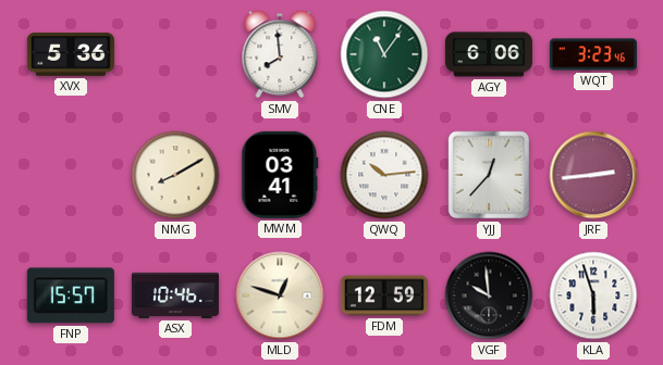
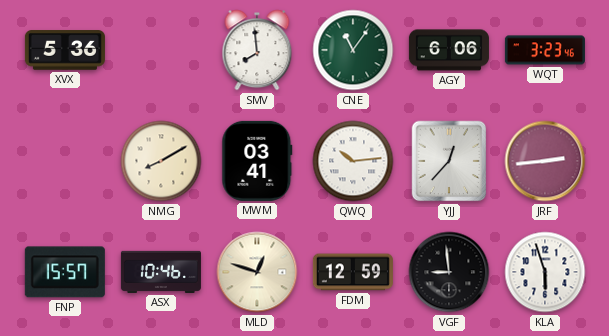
VGF: 9:59 -> 8:59 (449, 272)
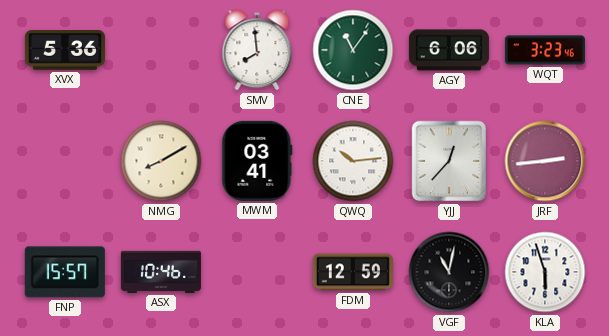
MLD: 12:48 -> none (257, 272)
VGF: 8:59 -> 11:02 (449, 272)
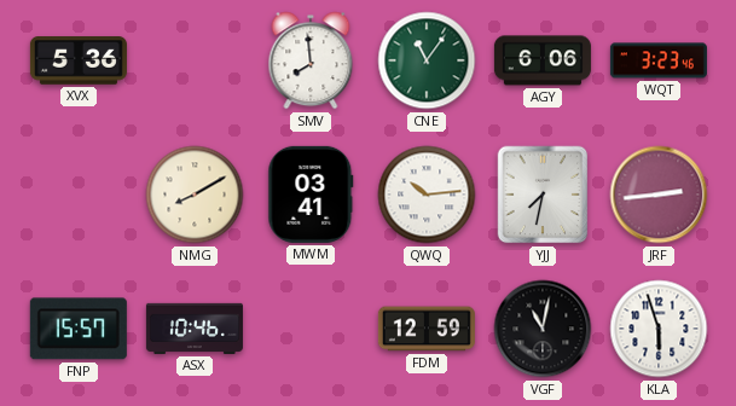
YJJ: 12:37 -> 7:32 (543, 195)
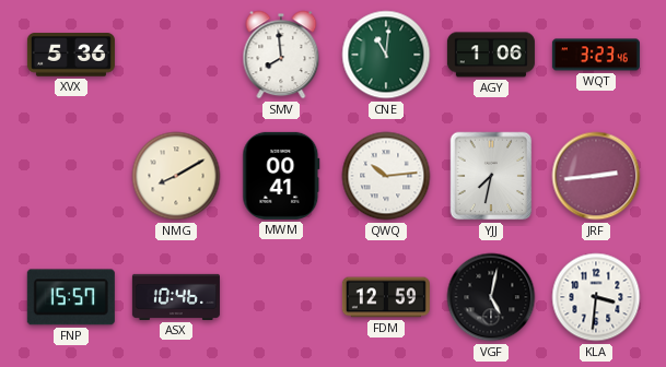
CNE: 11:06 -> 11:01 (386, 55)
AGY: 6:06 -> 1:06 (491, 55)
MWM: 03:41 -> 00:41 (281, 176)
VGF: 11:02 -> 5:02 (491, 297)
KLA: 5:57 -> 3:31 (596, 297)
